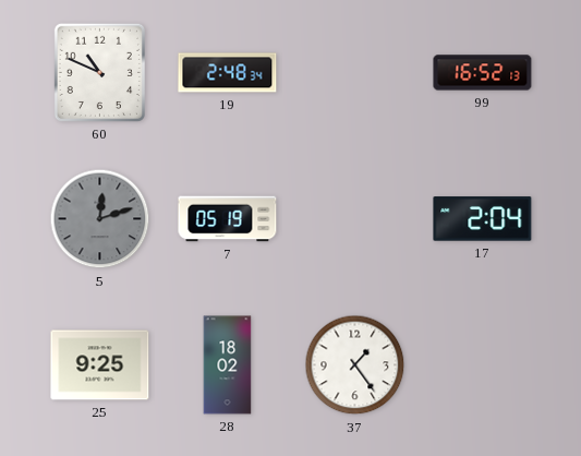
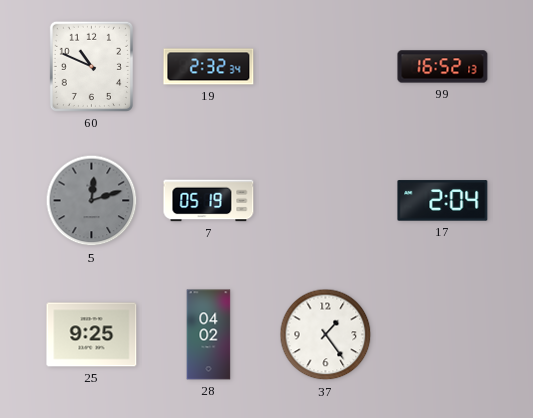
19: 2:48 -> 2:32 (209, 67)
28: 18:02 -> 04:02 (209, 335)
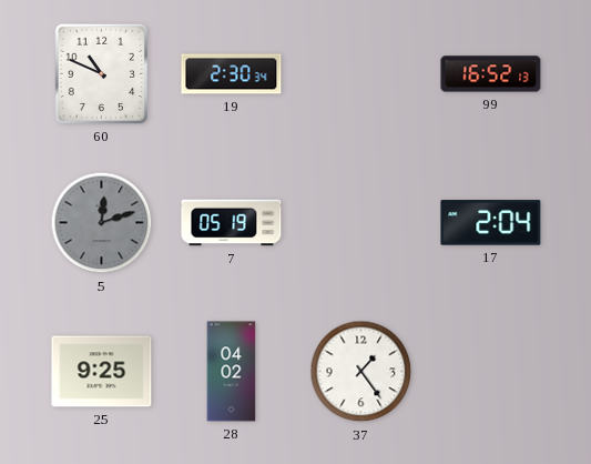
19: 2:32 -> 2:30 (232, 74)
